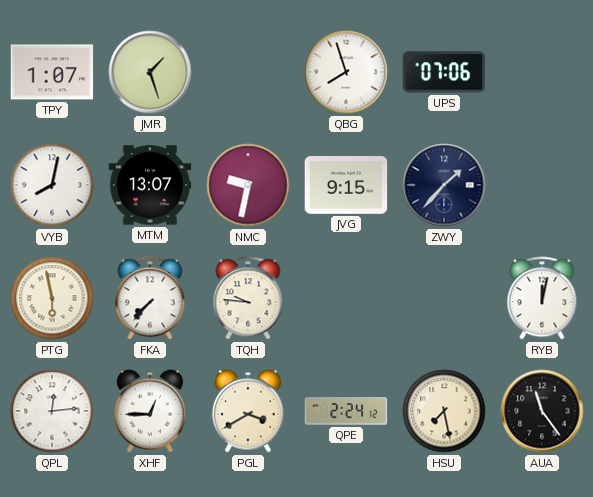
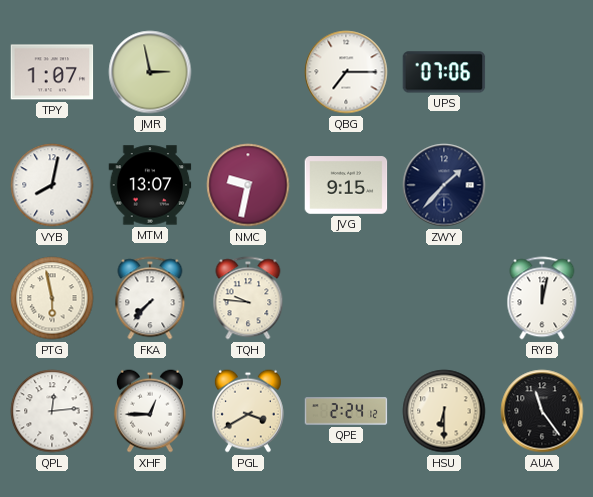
JMR: 1:27 -> 2:58 (150, 72)
QBG: 7:57 -> 7:15 (346, 72)
HSU: 7:28 -> 6:30 (444, 411)
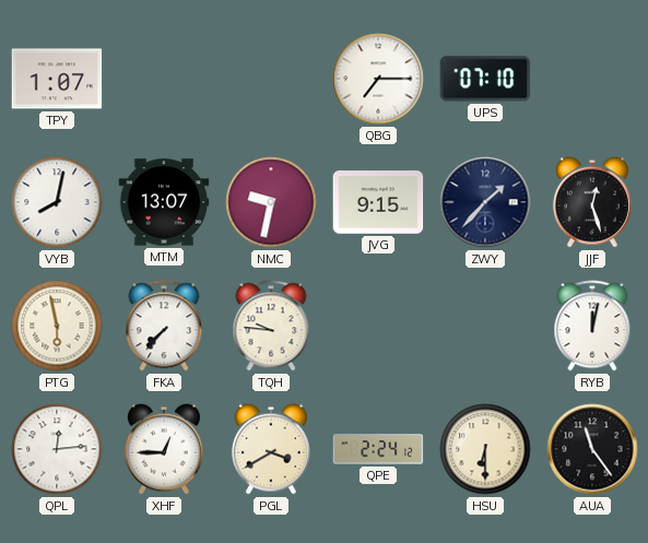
JMR: 2:58 -> none (150, 72)
UPS: 07:06 -> 07:10 (485, 79)
JJF: none -> 12:27 (592, 202)
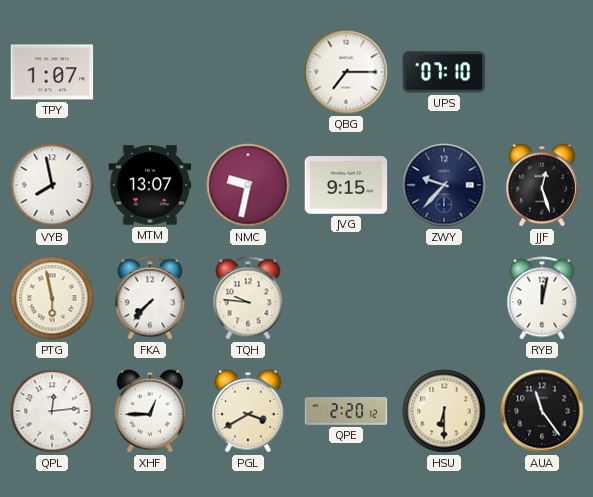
VYB: 8:02 -> 7:58 (52, 185)
ZWY: 1:37 -> 9:37 (444, 185)
QPE: 2:24 -> 2:20 (346, 411)
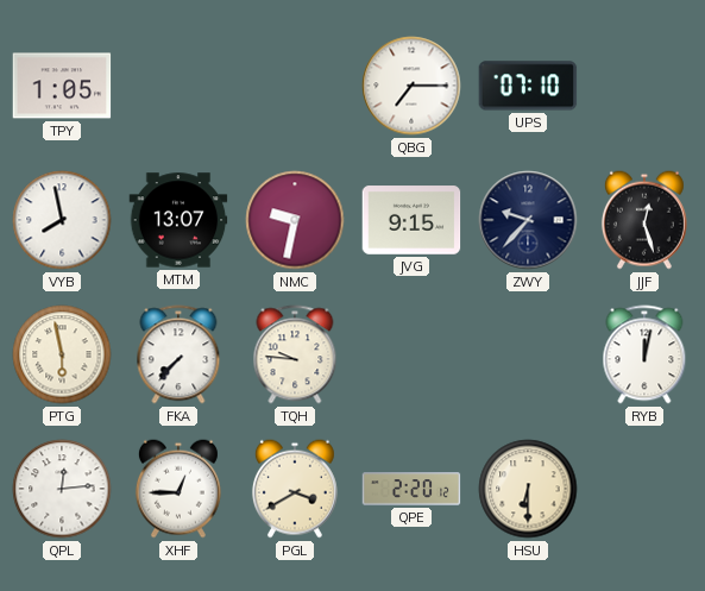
TPY: 1:07 -> 1:05 (62, 86)
AUA: 11:24 -> none (542, 411)
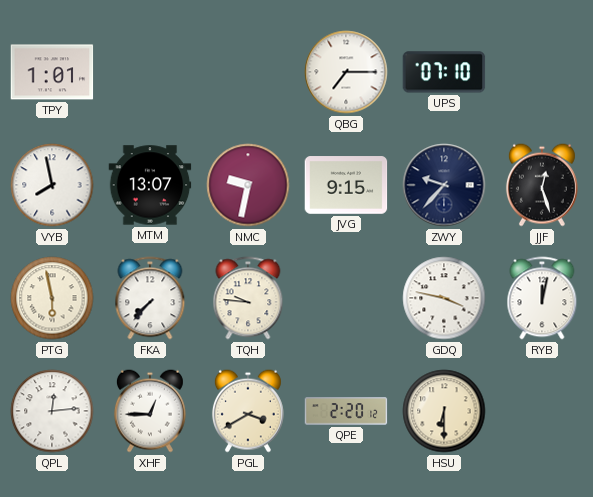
TPY: 1:05 -> 1:01 (52, 72)
GDQ: none -> 3:47 (444, 298)
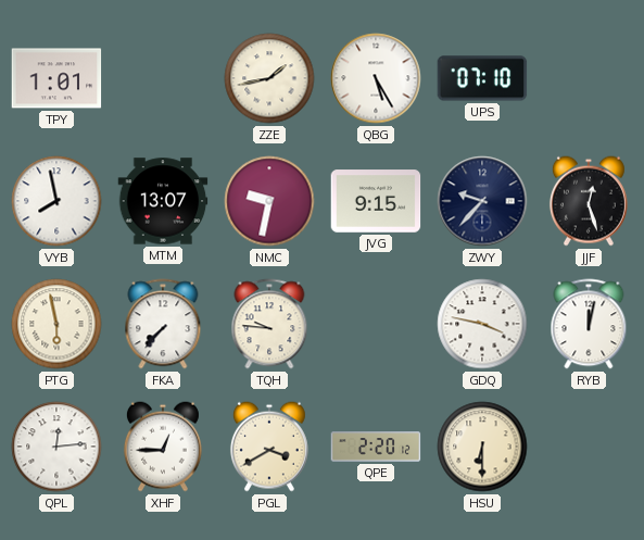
ZZE: none -> 1:43 (269, 78)
QBG: 7:15 -> 5:25 (376, 78)
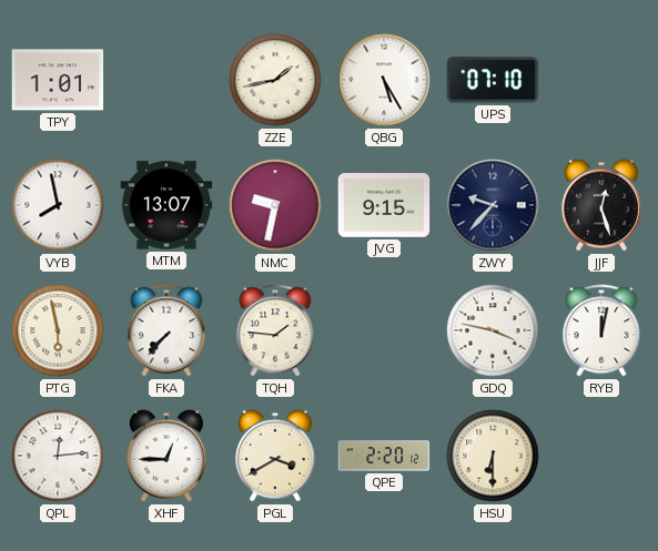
TQH: 9:46 -> 1:46 (275, 330)
